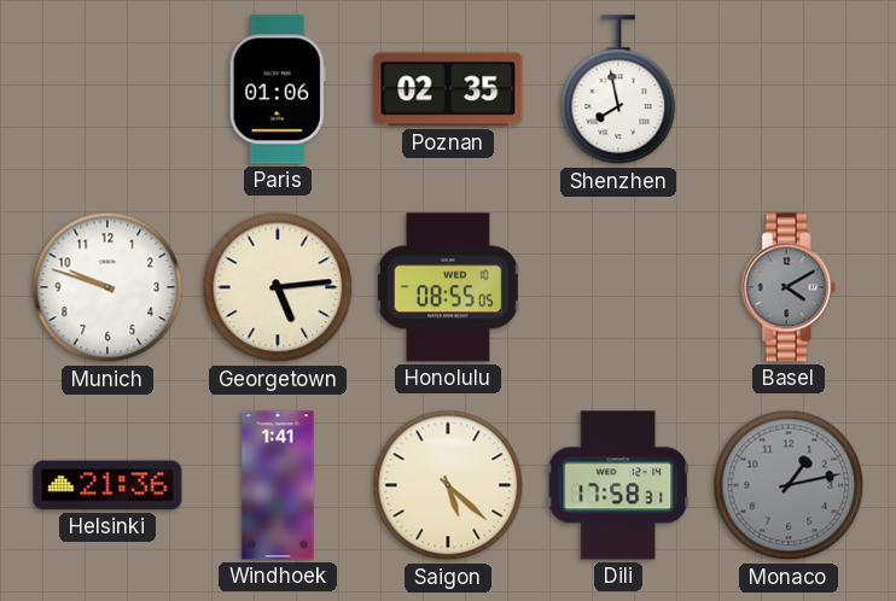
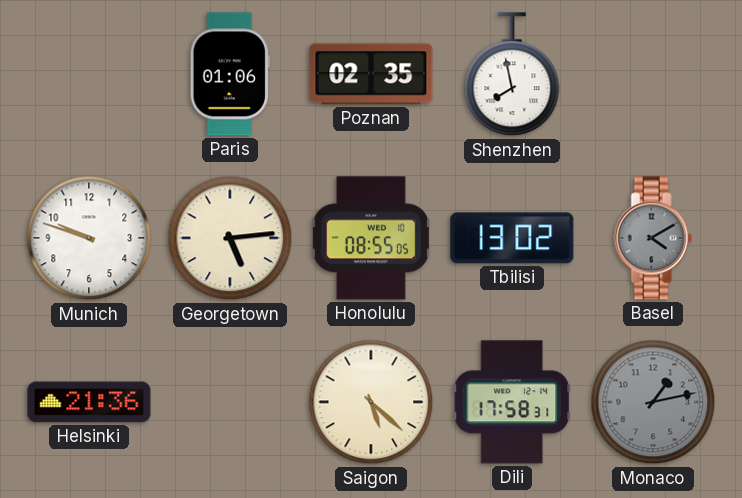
Tbilisi: none -> 13:02 (512, 238)
Windhoek: 1:41 -> none (278, 485)
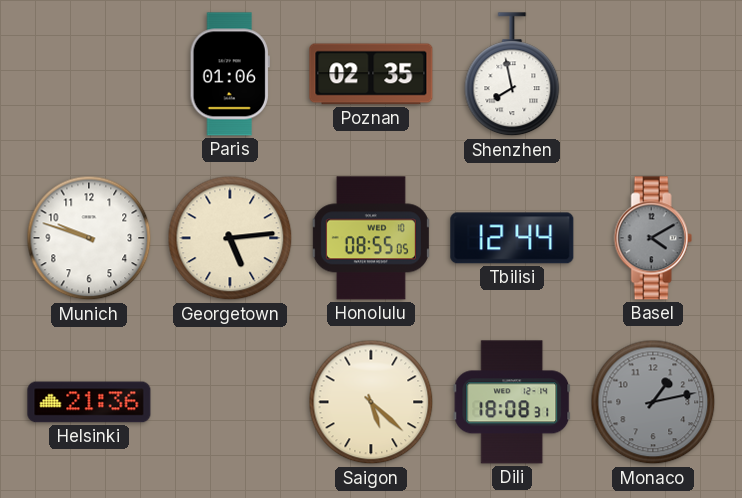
Tbilisi: 13:02 -> 12:44 (512, 238)
Dili: 17:58 -> 18:08 (512, 402)
